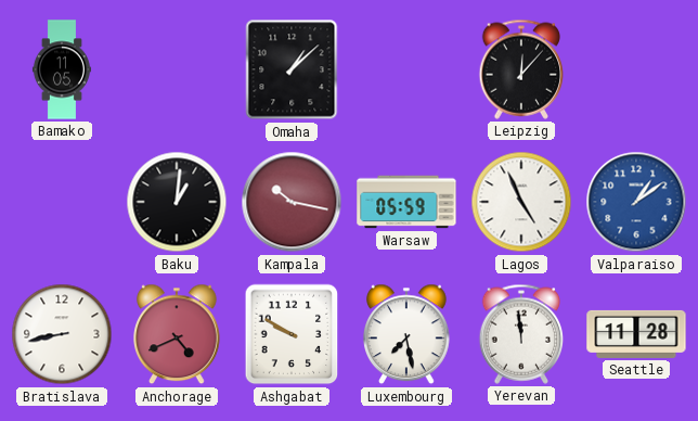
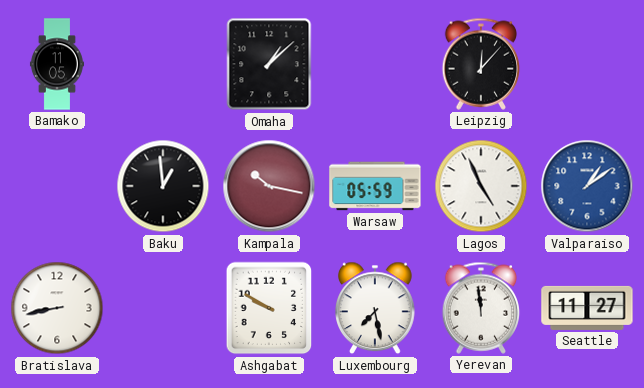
Baku: 1:01 -> 12:59 (163, 186)
Anchorage: 4:41 -> none (178, 334)
Seattle: 11:28 -> 11:27 (587, 308)
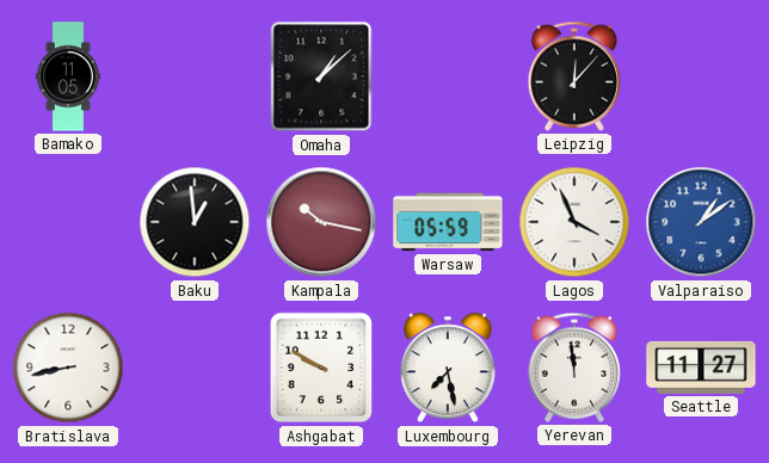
Lagos: 4:56 -> 3:56 (574, 222)
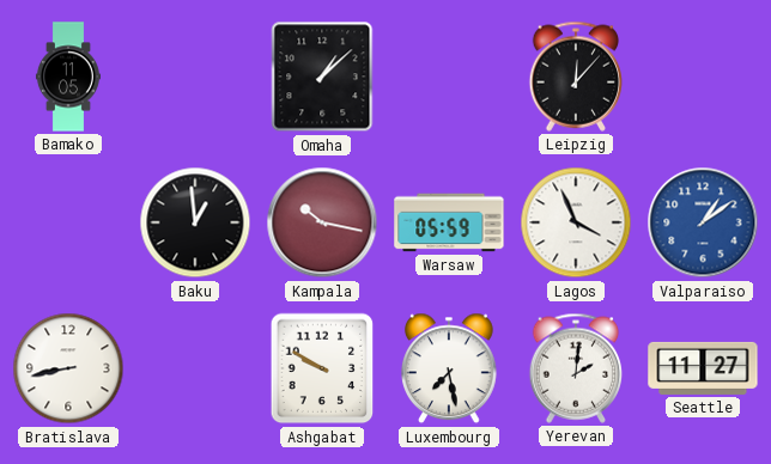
Yerevan: 11:59 -> 2:01 (576, 368)
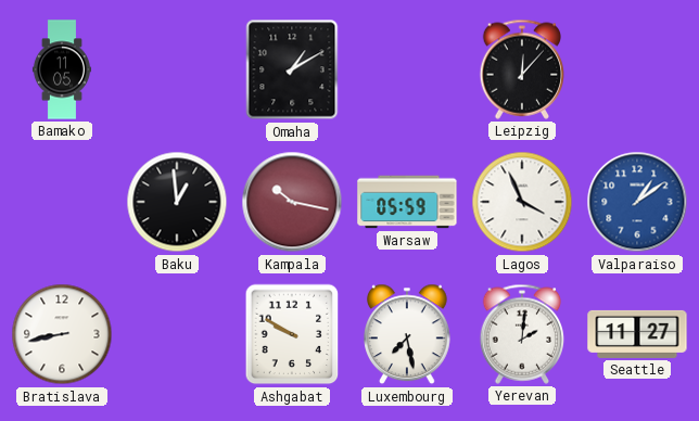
Omaha: 1:08 -> 1:10 (292, 69)
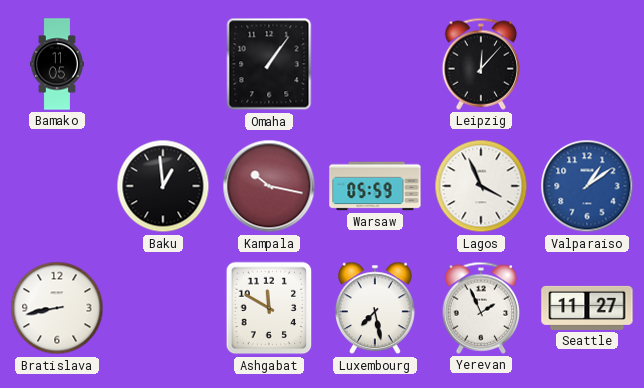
Omaha: 1:10 -> 1:06 (269, 64)
Ashgabat: 9:50 -> 11:50 (269, 308)
Yerevan: 2:01 -> 1:56 (481, 308)
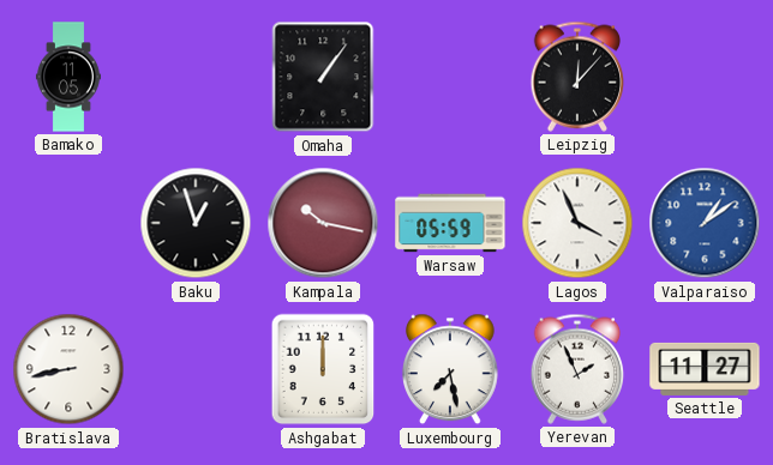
Baku: 12:59 -> 12:57 (196, 223)
Ashgabat: 11:50 -> 12:00 (323, 369)
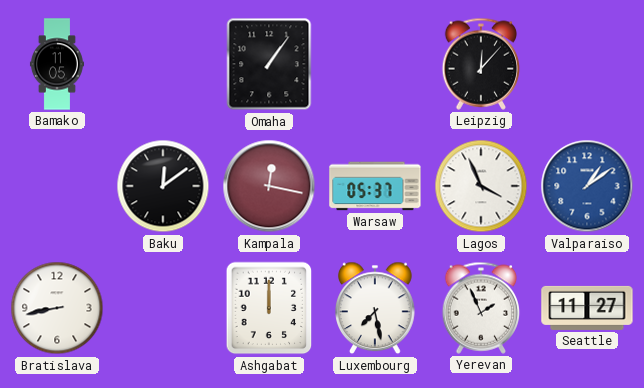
Baku: 12:57 -> 12:09 (163, 186)
Kampala: 10:17 -> 12:17 (269, 186)
Warsaw: 05:59 -> 05:37 (375, 186)
